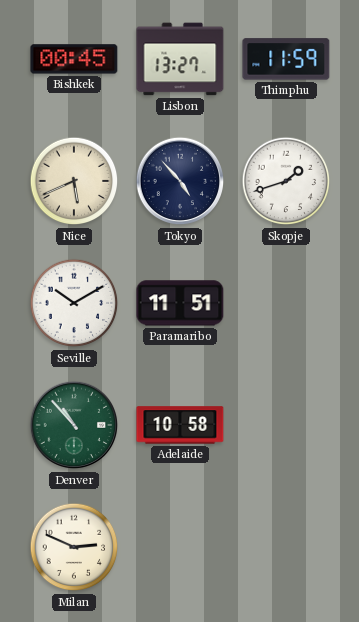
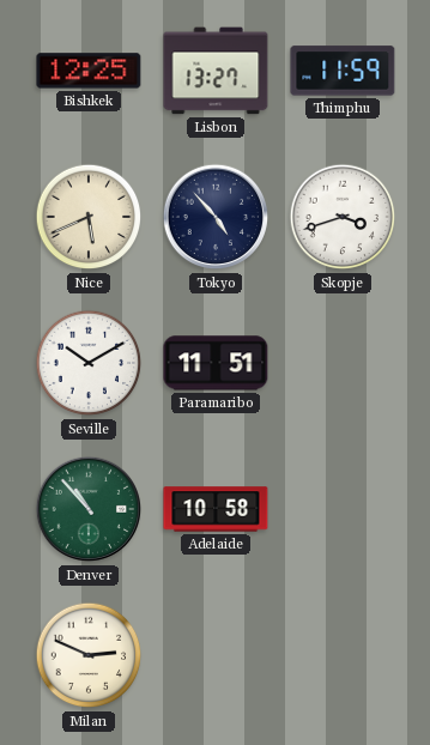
Bishkek: 00:45 -> 12:25 (89, 71)
Skopje: 1:42 -> 3:42 (343, 217)
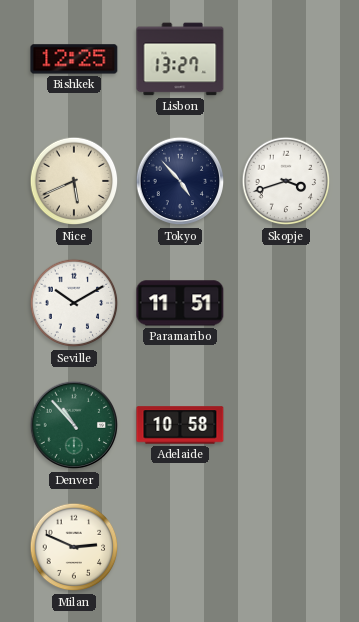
Thimphu: 11:59 -> none (343, 71)
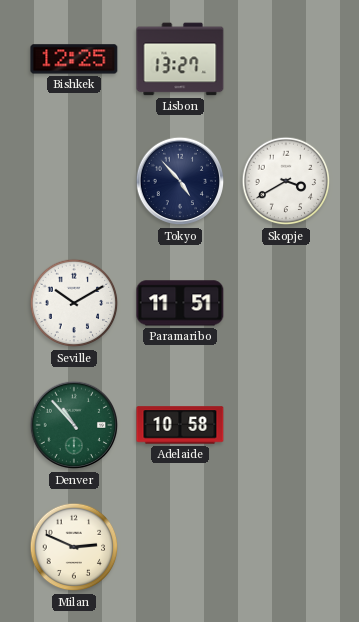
Nice: 5:41 -> none (74, 181)
Skopje: 3:42 -> 3:40 (286, 181)
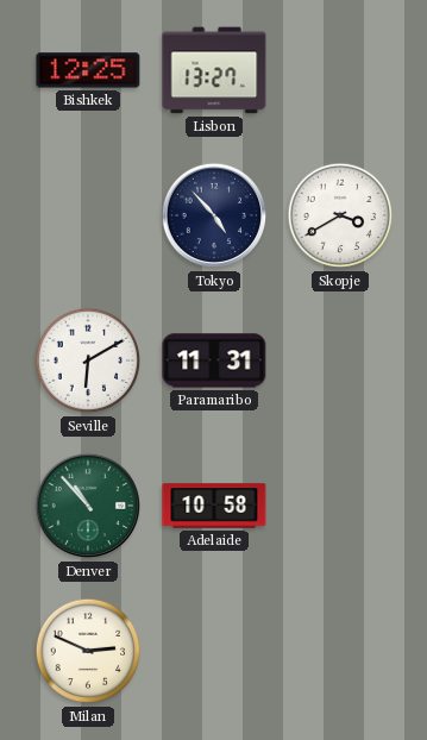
Seville: 10:10 -> 6:10 (88, 360)
Paramaribo: 11:51 -> 11:31 (214, 360)
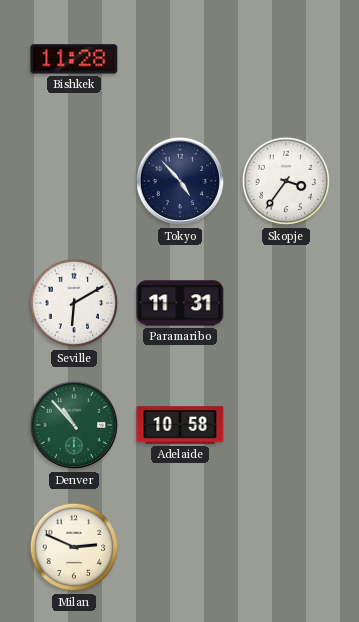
Bishkek: 12:25 -> 11:28 (74, 59)
Lisbon: 13:27 -> none (214, 70)
Skopje: 3:40 -> 3:36 (286, 181)
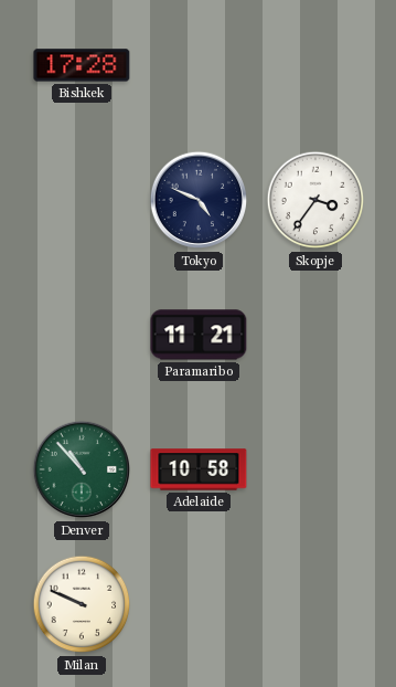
Bishkek: 11:28 -> 17:28 (82, 65)
Tokyo: 4:53 -> 4:49 (199, 200)
Seville: 6:10 -> none (74, 303)
Paramaribo: 11:31 -> 11:21 (199, 335)
Milan: 2:49 -> 9:49 (82, 604)
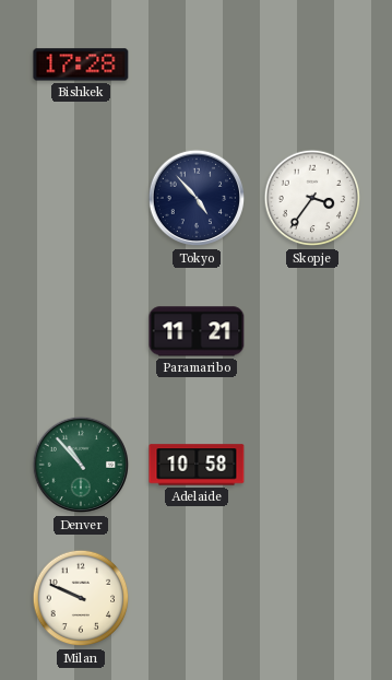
Tokyo: 4:49 -> 4:53 (197, 198)
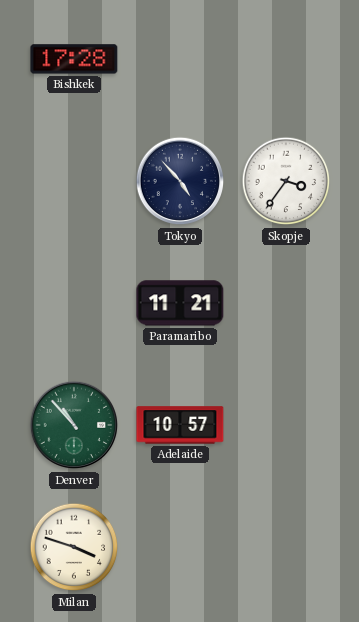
Adelaide: 10:58 -> 10:57 (180, 425)
Milan: 9:49 -> 3:48 (74, 547)
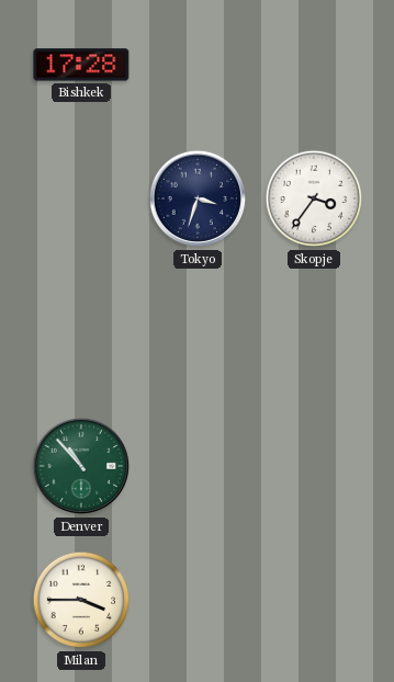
Tokyo: 4:53 -> 3:33 (198, 198)
Paramaribo: 11:21 -> none (180, 303)
Adelaide: 10:57 -> none (180, 425)
Milan: 3:48 -> 3:45 (81, 600)
